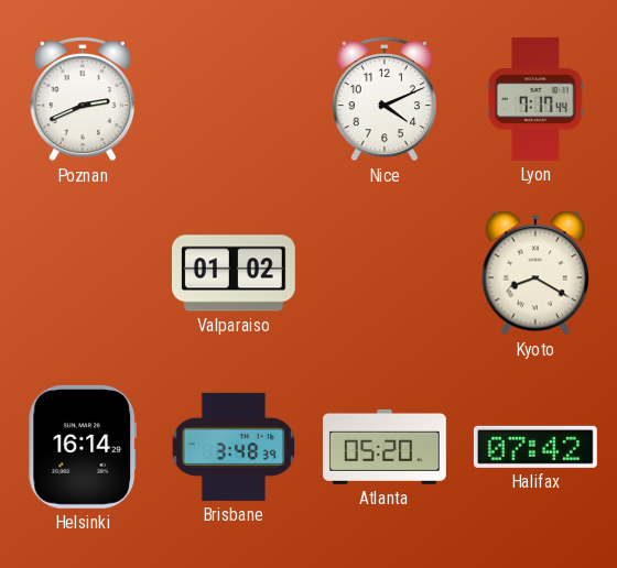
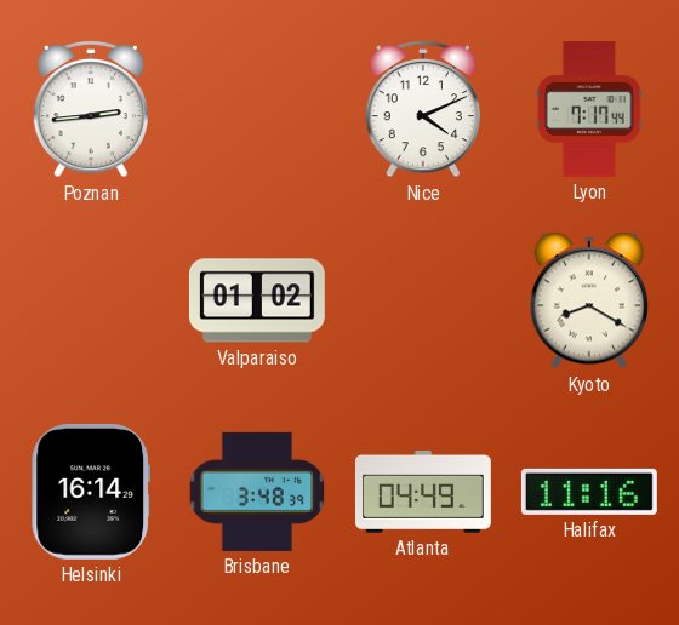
Poznan: 2:41 -> 2:44 (90, 109)
Atlanta: 05:20 -> 04:49 (423, 492)
Halifax: 07:42 -> 11:16 (589, 492)
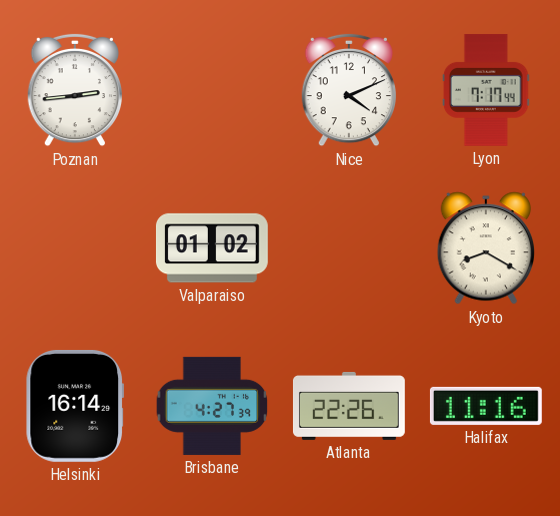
Brisbane: 3:48 -> 4:27 (212, 406)
Atlanta: 04:49 -> 22:26 (349, 406)
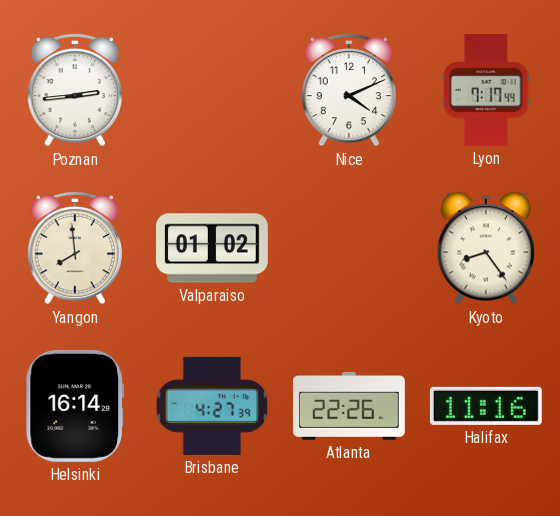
Yangon: none -> 7:59 (74, 248)
Kyoto: 8:20 -> 8:24 (485, 248)
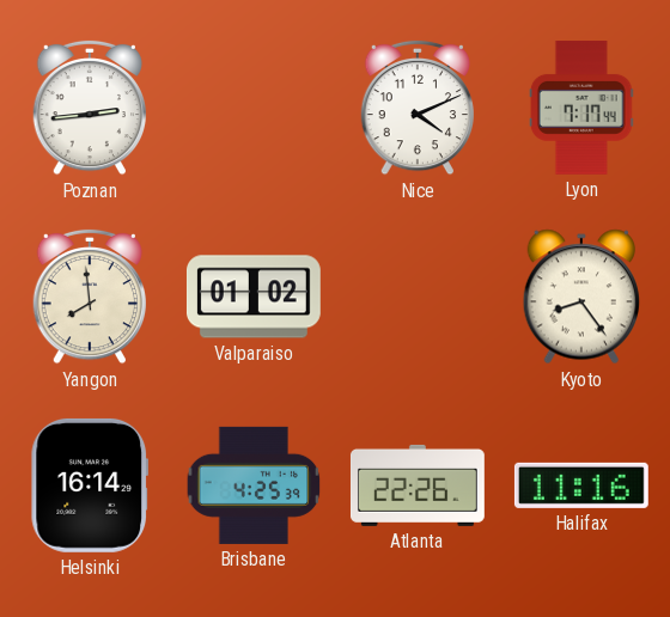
Brisbane: 4:27 -> 4:25 (254, 485)
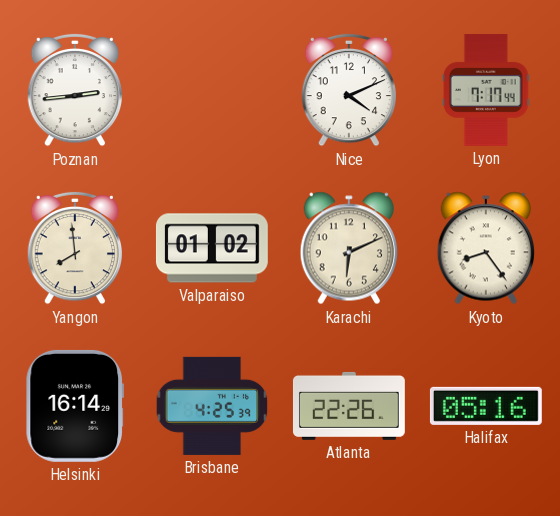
Karachi: none -> 6:11 (348, 248)
Halifax: 11:16 -> 05:16 (486, 406)
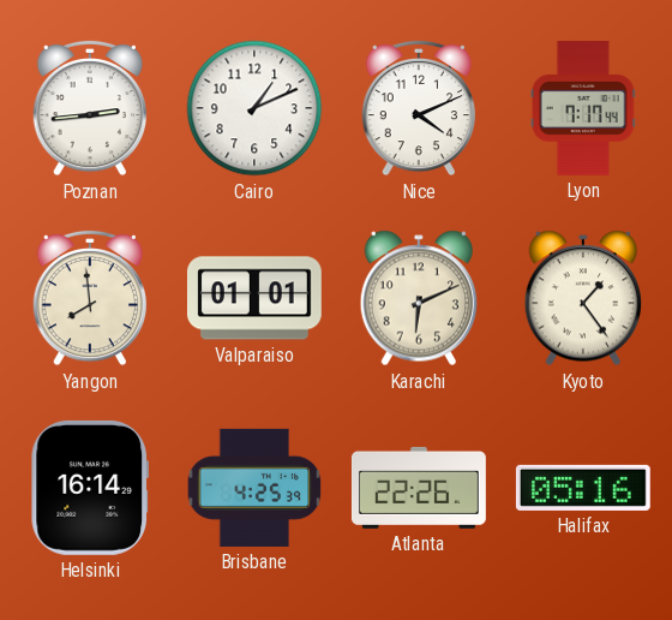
Cairo: none -> 1:11 (254, 108)
Valparaiso: 01:02 -> 01:01 (254, 298)
Kyoto: 8:24 -> 1:24 (582, 298)
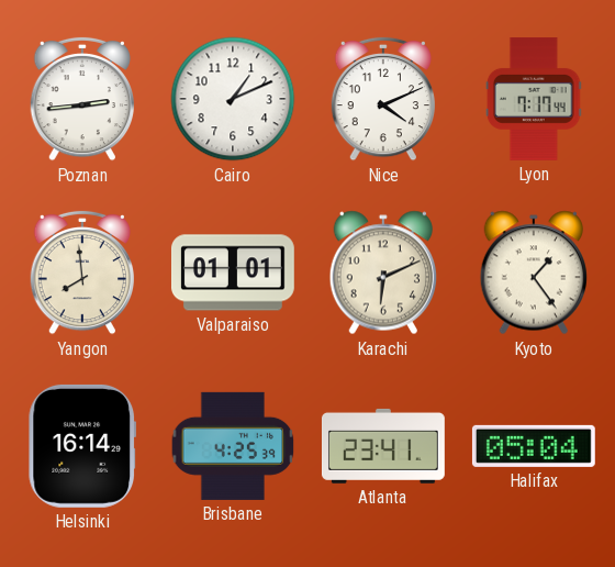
Atlanta: 22:26 -> 23:41 (383, 446)
Halifax: 05:16 -> 05:04 (534, 446)
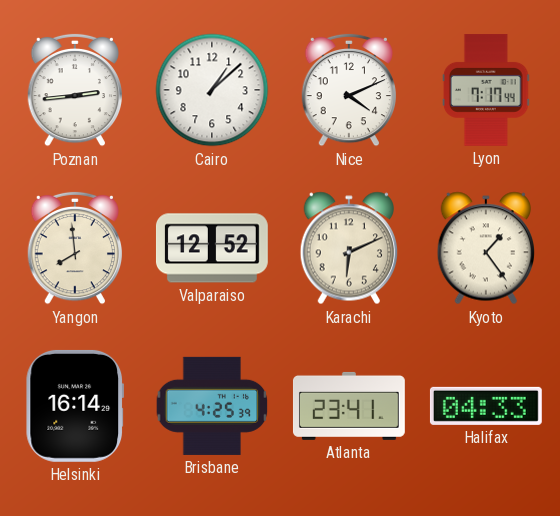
Cairo: 1:11 -> 1:08 (212, 90)
Valparaiso: 01:01 -> 12:52 (212, 248)
Halifax: 05:04 -> 04:33 (486, 406)
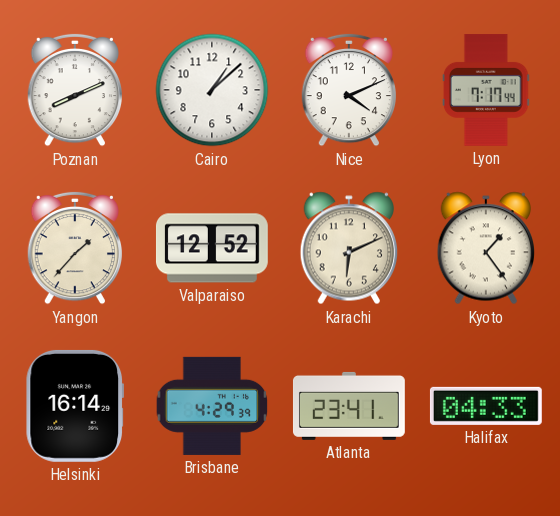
Poznan: 2:44 -> 8:11 (74, 90)
Yangon: 7:59 -> 1:37 (74, 248)
Brisbane: 4:25 -> 4:29 (212, 406)
